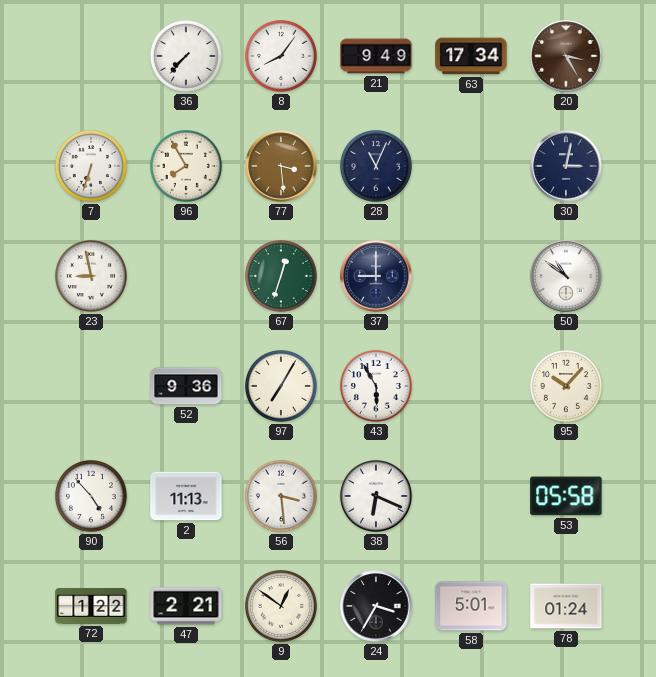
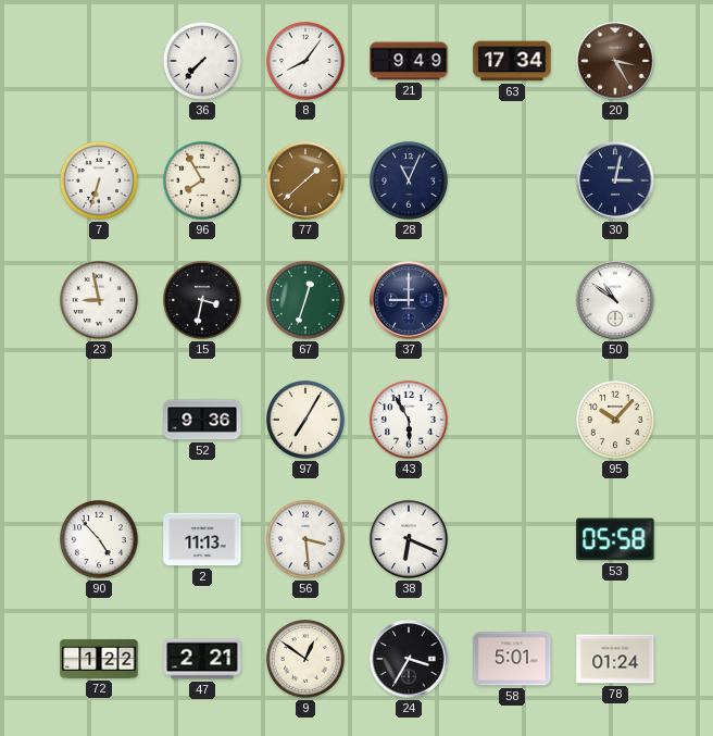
77: 3:29 -> 1:38 (305, 180)
15: none -> 3:32 (202, 300)
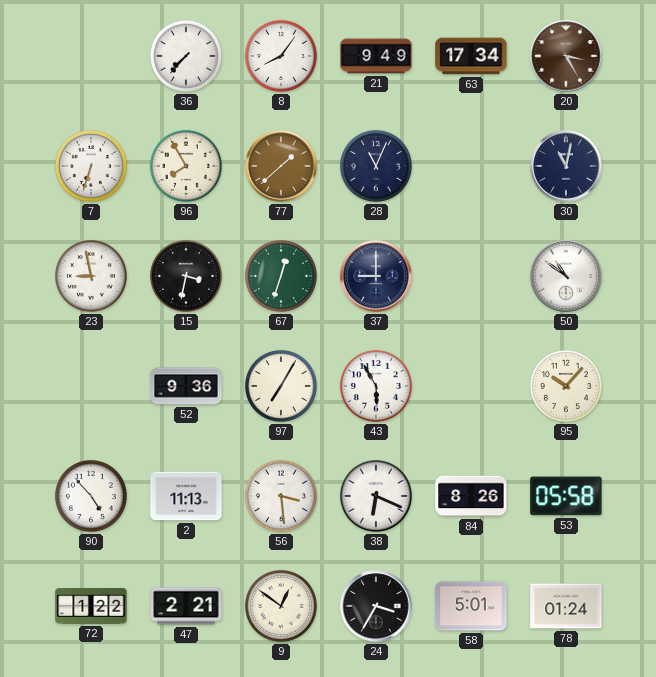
30: 3:02 -> 11:02 (566, 166)
84: none -> 8:26 (471, 496)
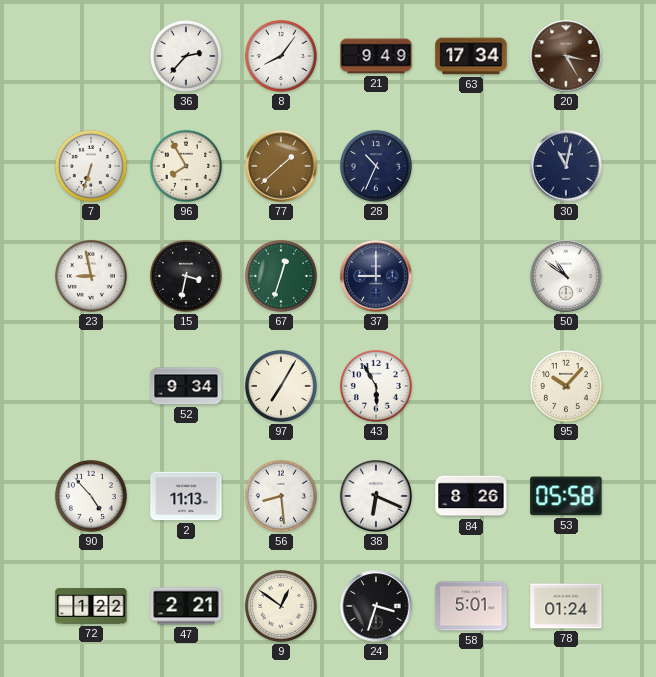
36: 7:37 -> 2:37 (186, 56)
28: 11:04 -> 10:34 (376, 166)
52: 9:36 -> 9:34 (186, 386)
56: 3:29 -> 8:29 (281, 496)
24: 3:35 -> 3:33 (376, 606)
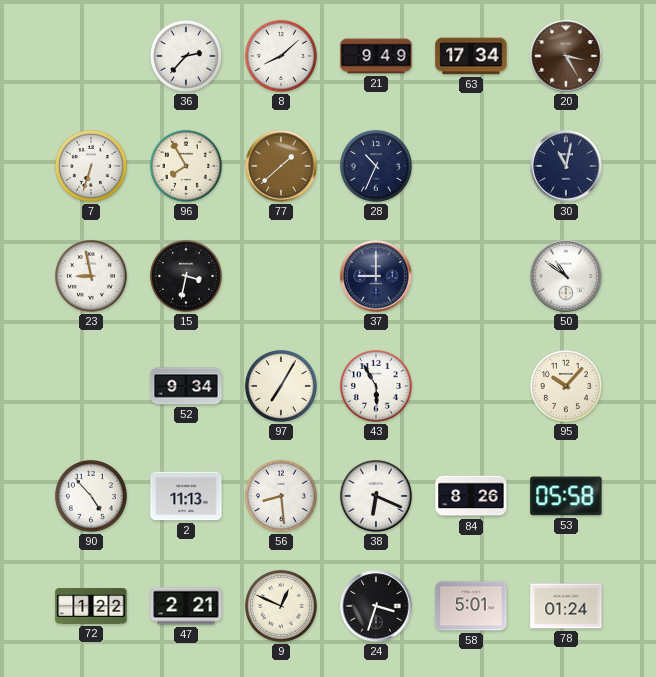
8: 8:06 -> 8:08 (281, 56)
67: 12:33 -> none (281, 276)
9: 12:51 -> 12:49 (281, 606)
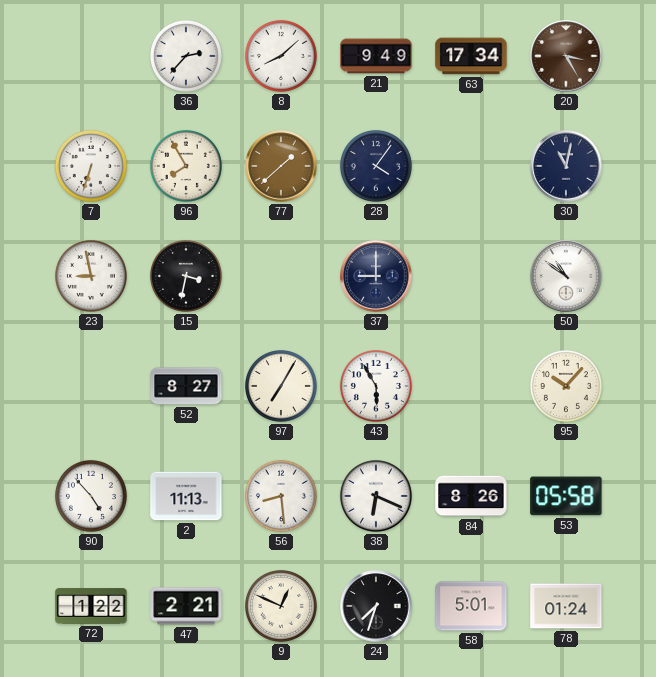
28: 10:34 -> 4:06 (376, 166)
52: 9:34 -> 8:27 (186, 386)
24: 3:33 -> 7:33 (376, 606)
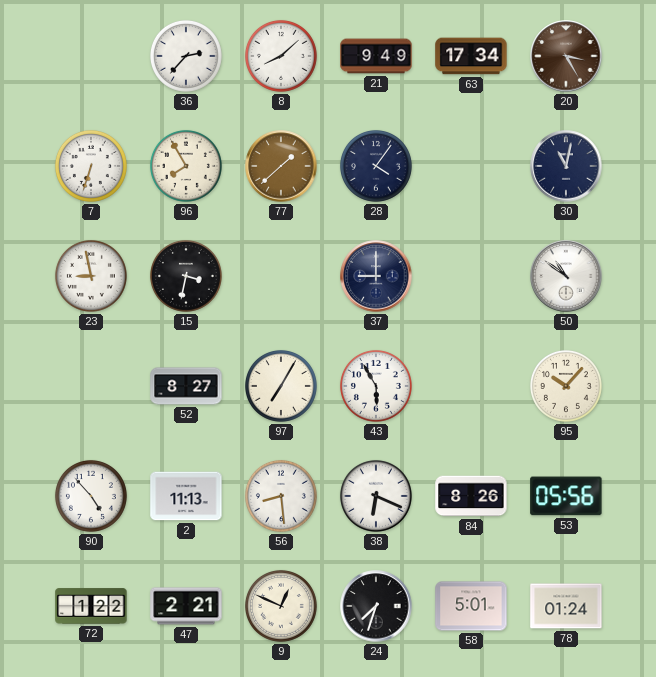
53: 05:58 -> 05:56 (566, 496)
